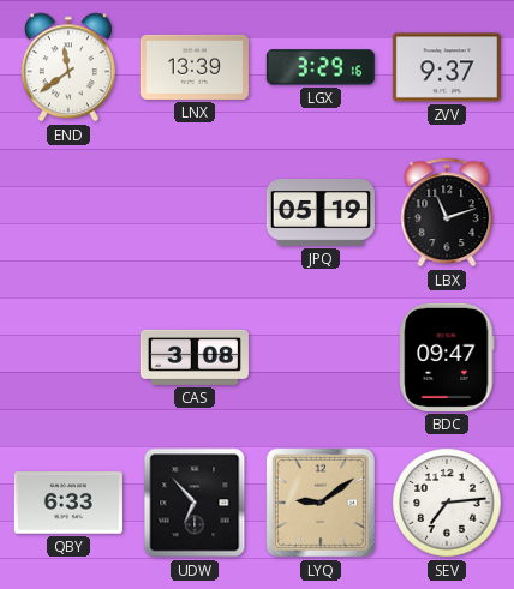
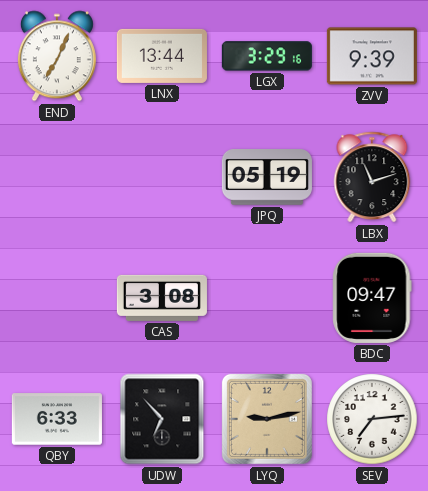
END: 11:39 -> 7:04 (57, 56)
LNX: 13:39 -> 13:44 (162, 56)
ZVV: 9:37 -> 9:39 (372, 56)
LYQ: 9:09 -> 9:13 (267, 419)
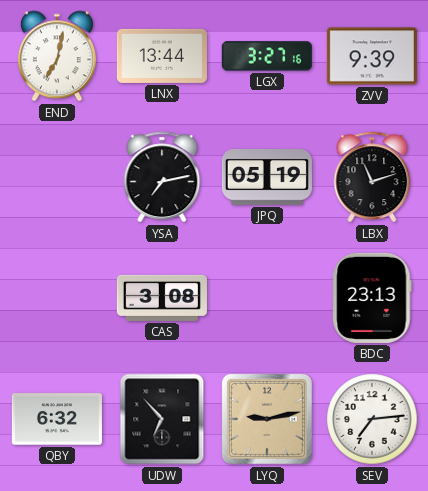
END: 7:04 -> 7:02 (57, 56)
LGX: 3:29 -> 3:27 (267, 56)
YSA: none -> 7:13 (162, 177)
BDC: 09:47 -> 23:13 (372, 298)
QBY: 6:33 -> 6:32 (57, 419)
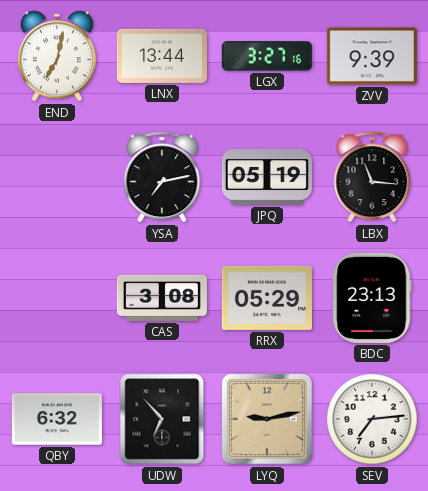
LBX: 11:12 -> 11:16 (372, 177)
RRX: none -> 05:29 (267, 298)
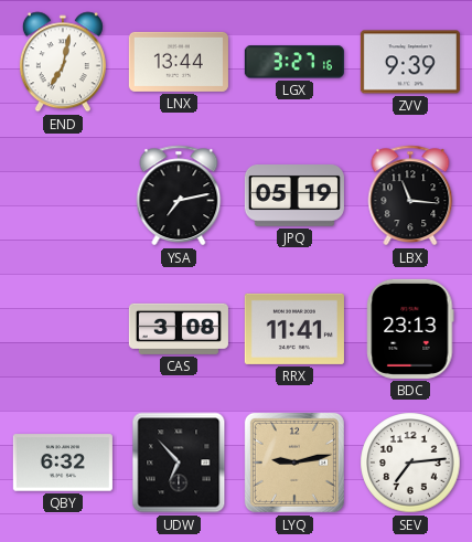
RRX: 05:29 -> 11:41 (294, 329)
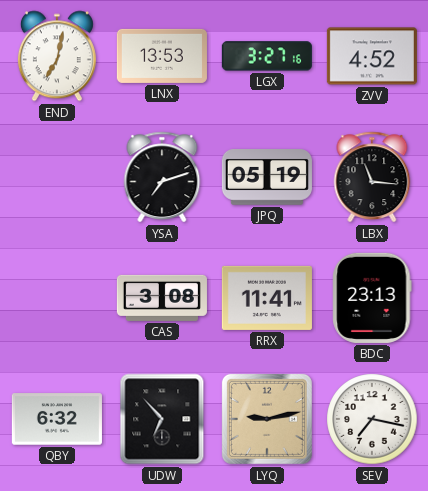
LNX: 13:44 -> 13:53 (162, 56)
ZVV: 9:39 -> 4:52 (372, 56)
YSA: 7:13 -> 7:12 (162, 177)
SEV: 7:14 -> 7:17 (372, 419)
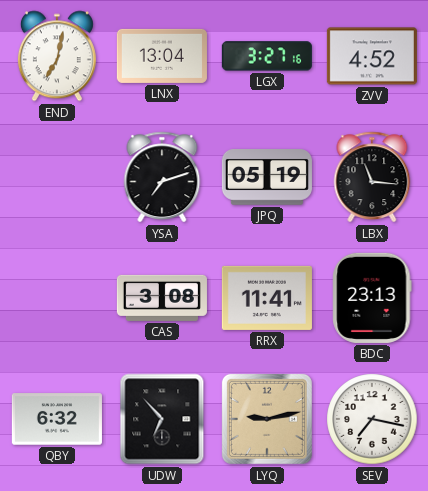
LNX: 13:53 -> 13:04 (162, 56)
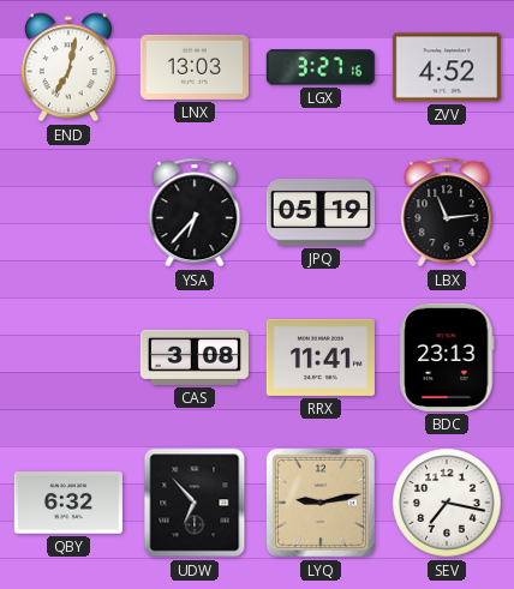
LNX: 13:04 -> 13:03 (195, 67)
YSA: 7:12 -> 6:37 (195, 212)
LBX: 11:16 -> 11:14 (447, 212)
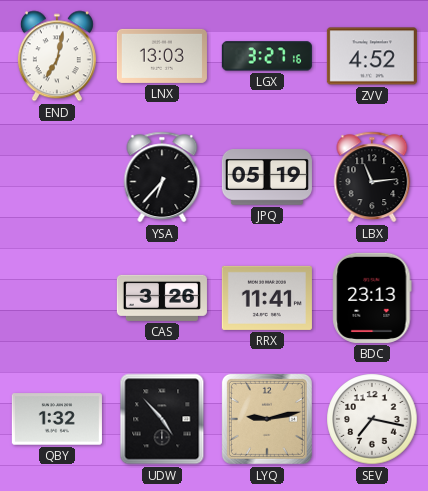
CAS: 3:08 -> 3:26 (162, 298)
QBY: 6:32 -> 1:32 (57, 419)
UDW: 6:53 -> 4:53 (162, 419)
